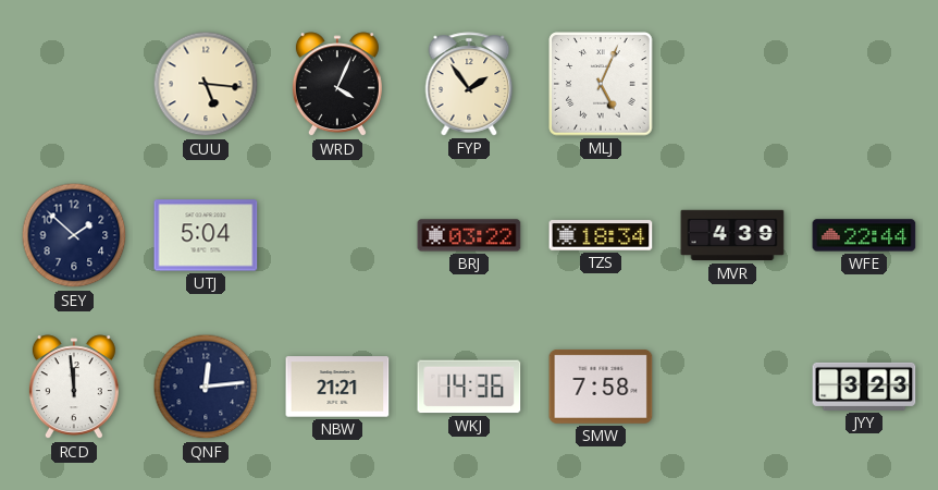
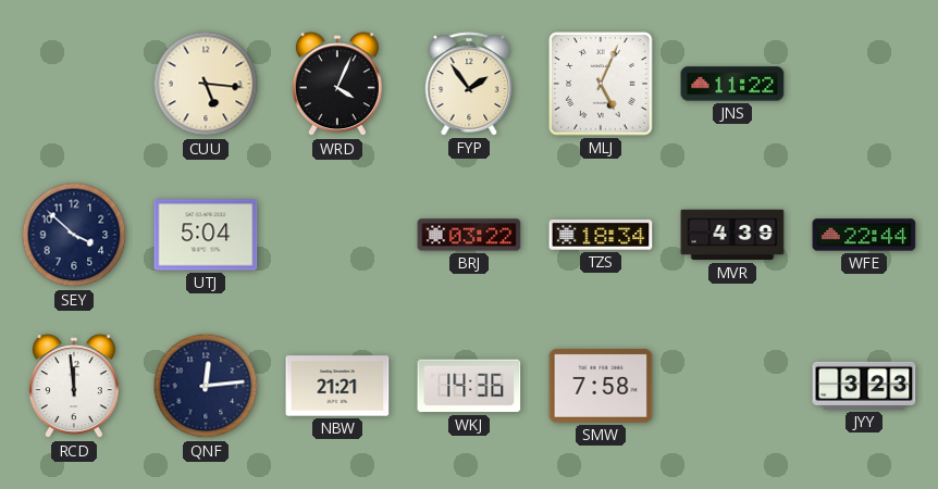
JNS: none -> 11:22 (732, 84)
SEY: 1:52 -> 3:52 (74, 235)
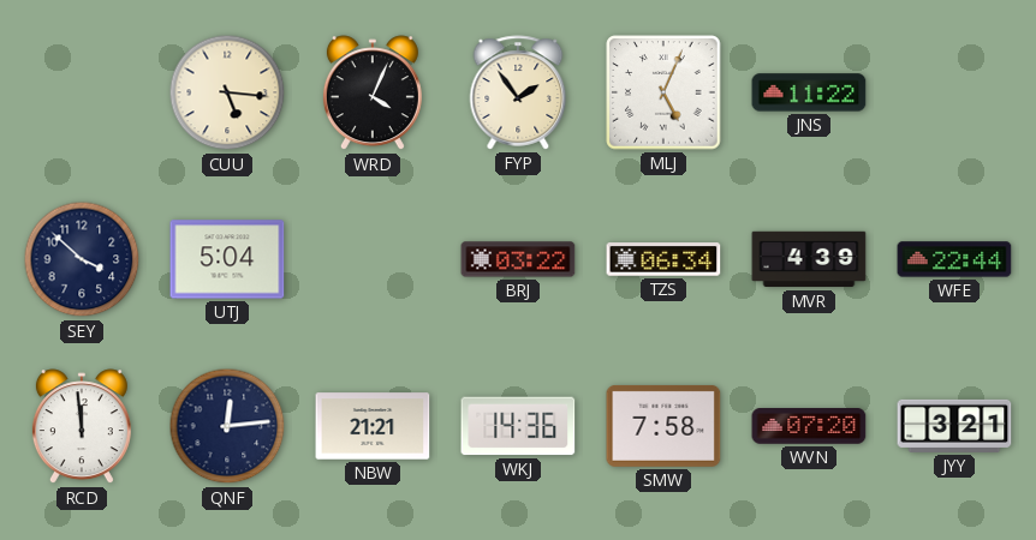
TZS: 18:34 -> 06:34 (663, 259)
WVN: none -> 07:20 (809, 427)
JYY: 3:23 -> 3:21 (954, 426)
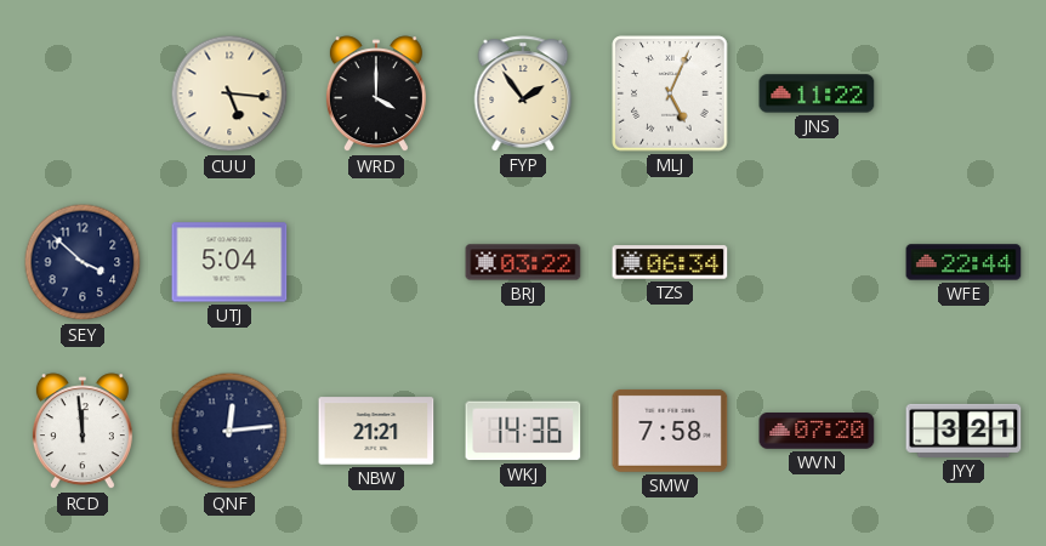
WRD: 4:04 -> 4:00 (376, 95)
MVR: 4:39 -> none (809, 259)
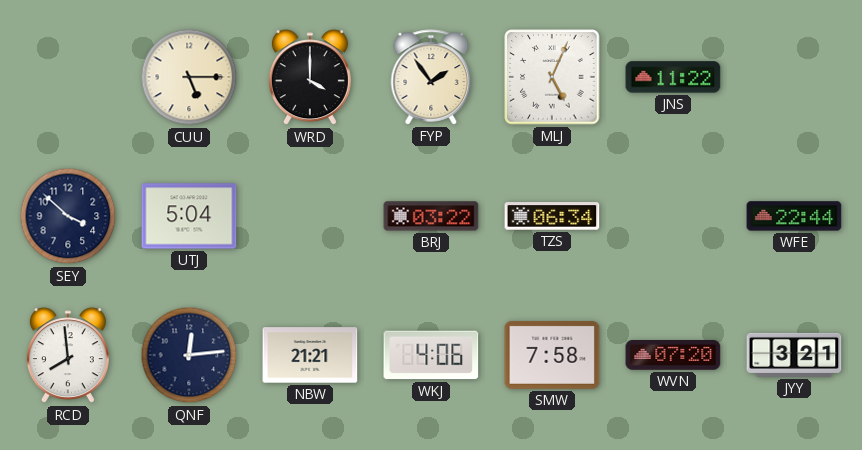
CUU: 5:16 -> 5:15 (189, 77)
RCD: 11:59 -> 7:59 (68, 356)
WKJ: 14:36 -> 4:06 (431, 355)
